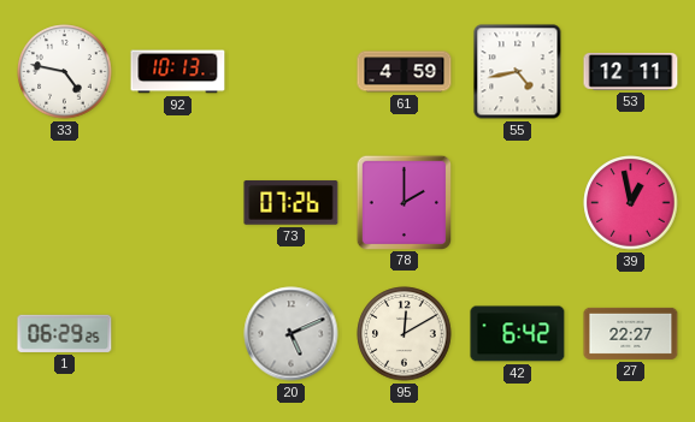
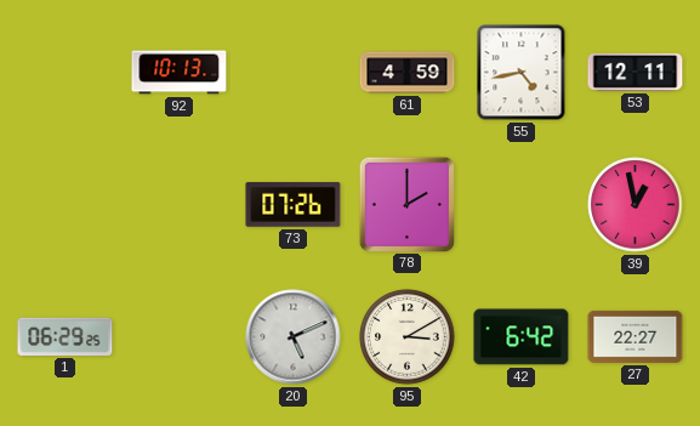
33: 4:47 -> none (65, 72)
95: 12:10 -> 3:10 (408, 337)
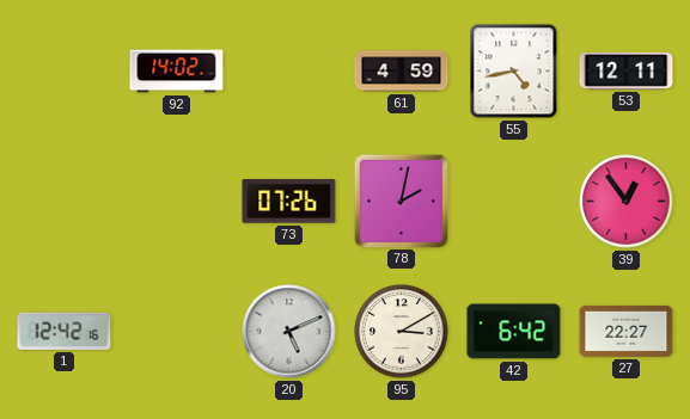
92: 10:13 -> 14:02 (177, 72)
78: 2:00 -> 2:02 (401, 201)
39: 12:58 -> 12:54 (627, 202)
1: 06:29 -> 12:42 (65, 331)
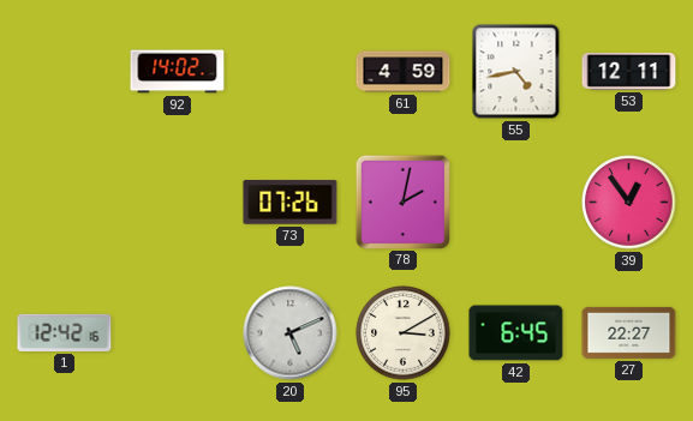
42: 6:42 -> 6:45 (516, 333)
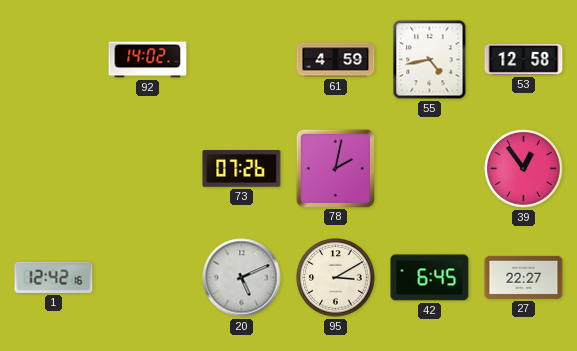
53: 12:11 -> 12:58 (524, 59)
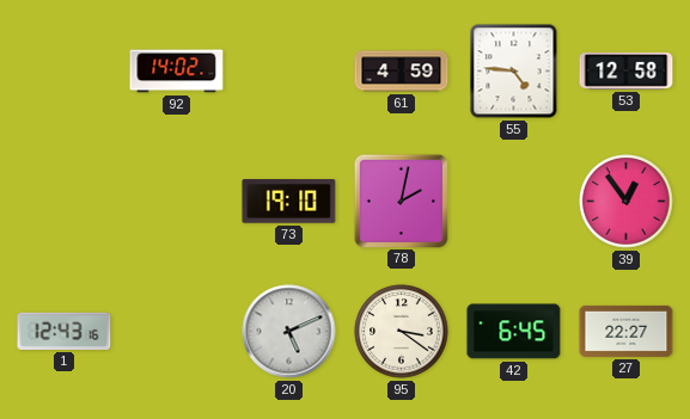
55: 4:43 -> 4:46 (514, 72)
73: 07:26 -> 19:10 (289, 202)
1: 12:42 -> 12:43 (65, 331)
95: 3:10 -> 3:21 (402, 332)
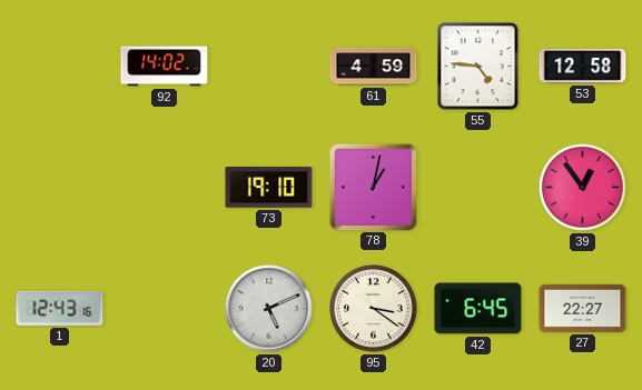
78: 2:02 -> 1:02 (373, 187)
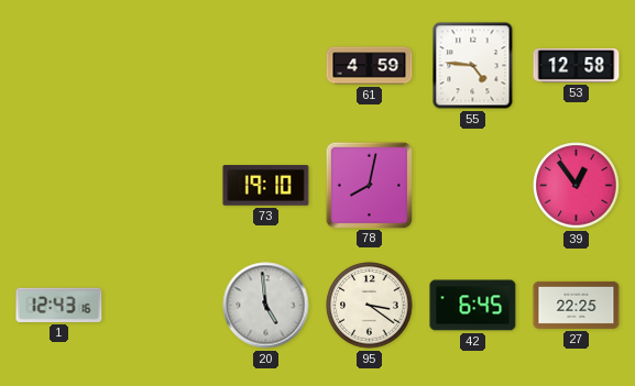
92: 14:02 -> none (165, 67)
78: 1:02 -> 8:02 (369, 185)
20: 5:11 -> 4:59 (266, 306)
27: 22:27 -> 22:25 (577, 305)
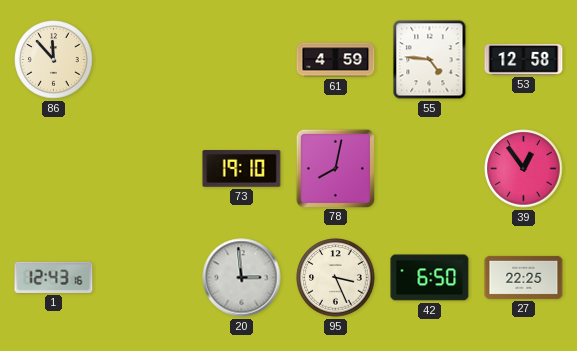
86: none -> 11:53 (54, 60)
20: 4:59 -> 2:59 (242, 278)
95: 3:21 -> 3:26 (336, 278)
42: 6:45 -> 6:50 (430, 278)
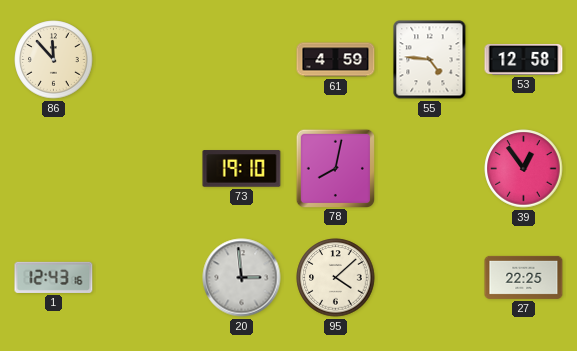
95: 3:26 -> 4:08 (336, 278)
42: 6:50 -> none (430, 278)
